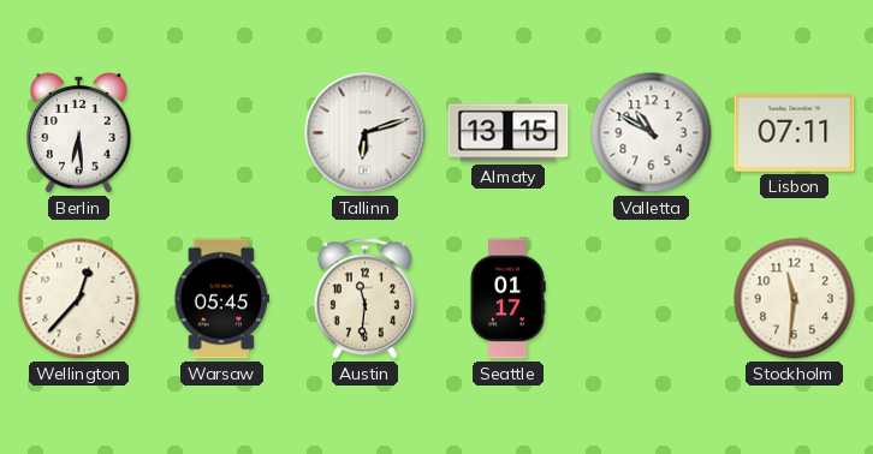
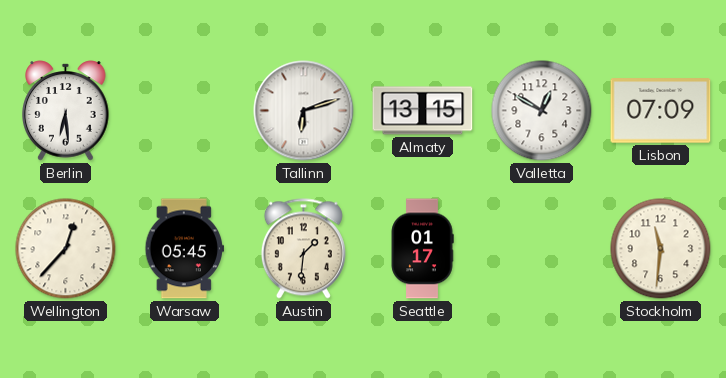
Valletta: 10:50 -> 12:50 (542, 111)
Lisbon: 07:11 -> 07:09 (661, 111)
Austin: 11:31 -> 1:31 (303, 249)
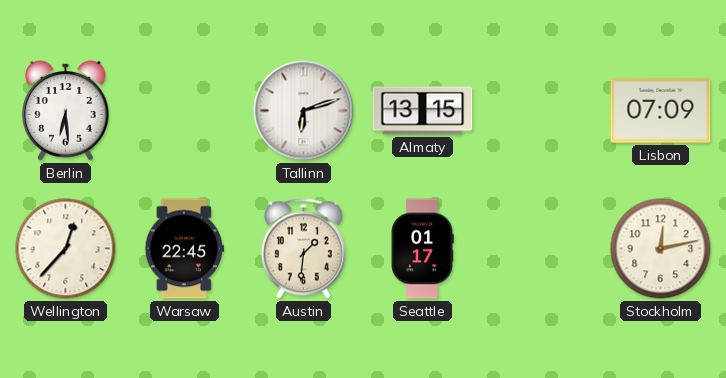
Valletta: 12:50 -> none (542, 111)
Warsaw: 05:45 -> 22:45 (184, 249)
Stockholm: 11:31 -> 12:13 (661, 249)
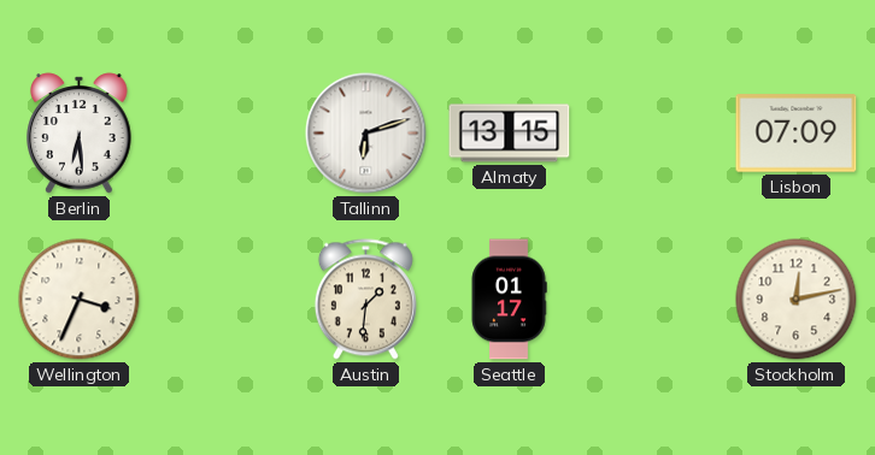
Wellington: 12:37 -> 3:34 (80, 300)
Warsaw: 22:45 -> none (184, 249)
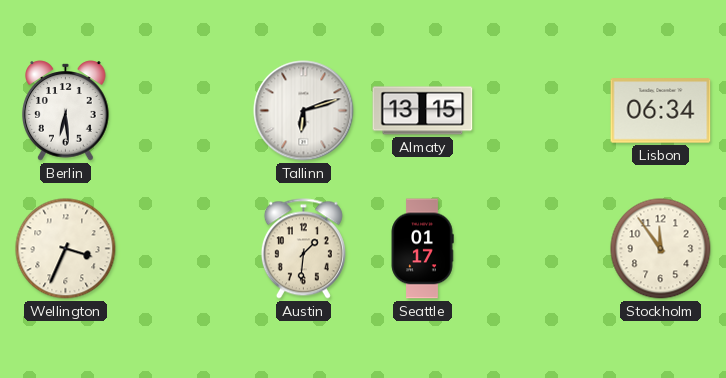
Lisbon: 07:09 -> 06:34 (661, 111)
Stockholm: 12:13 -> 11:54 (661, 249)
